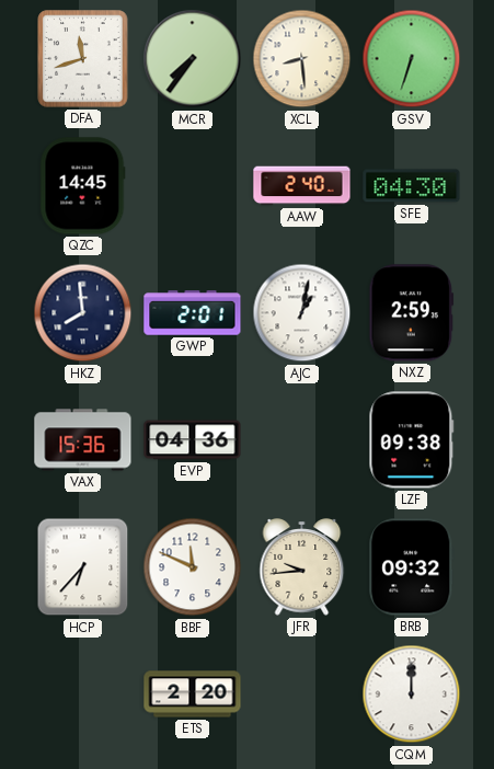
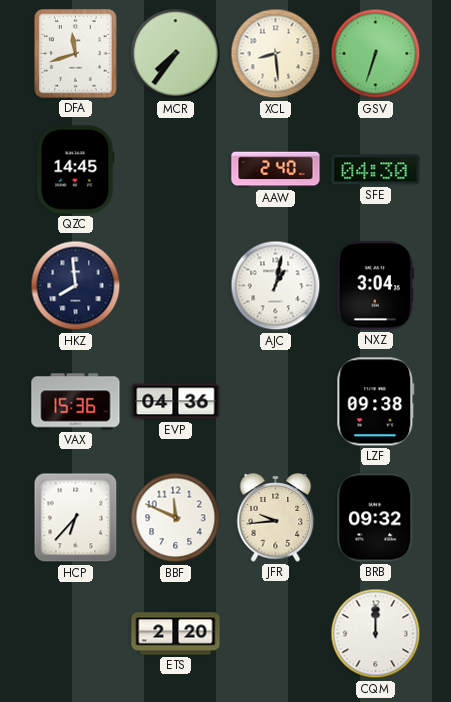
GWP: 2:01 -> none (193, 313)
NXZ: 2:59 -> 3:04 (376, 286)
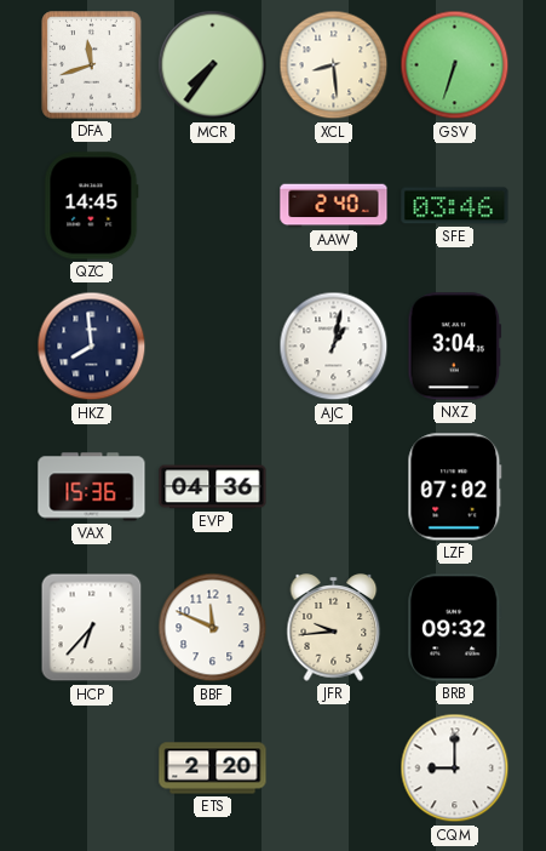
SFE: 04:30 -> 03:46 (455, 206)
LZF: 09:38 -> 07:02 (455, 487)
CQM: 12:00 -> 9:00 (455, 769)
